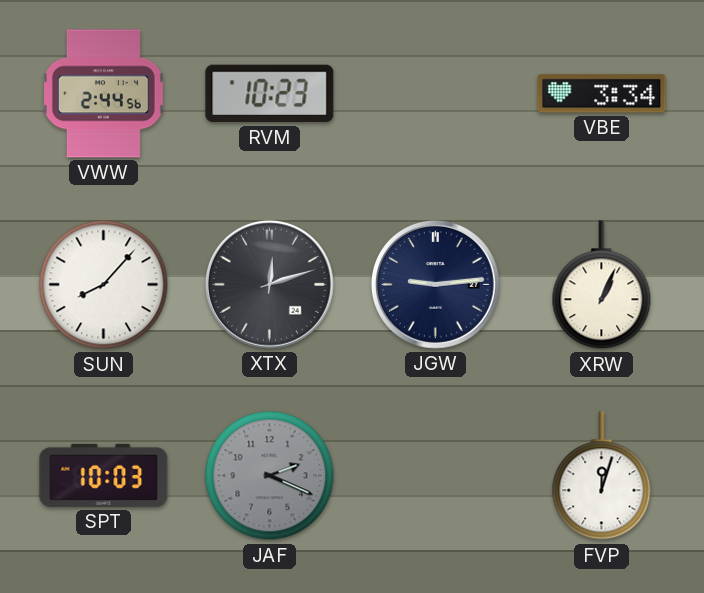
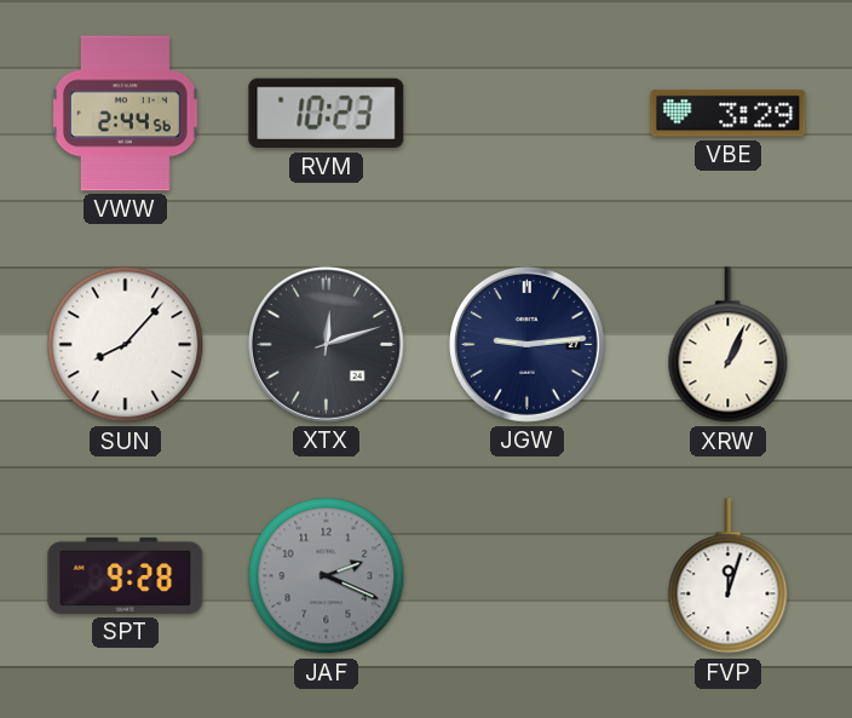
VBE: 3:34 -> 3:29 (729, 114)
SPT: 10:03 -> 9:28 (126, 575)
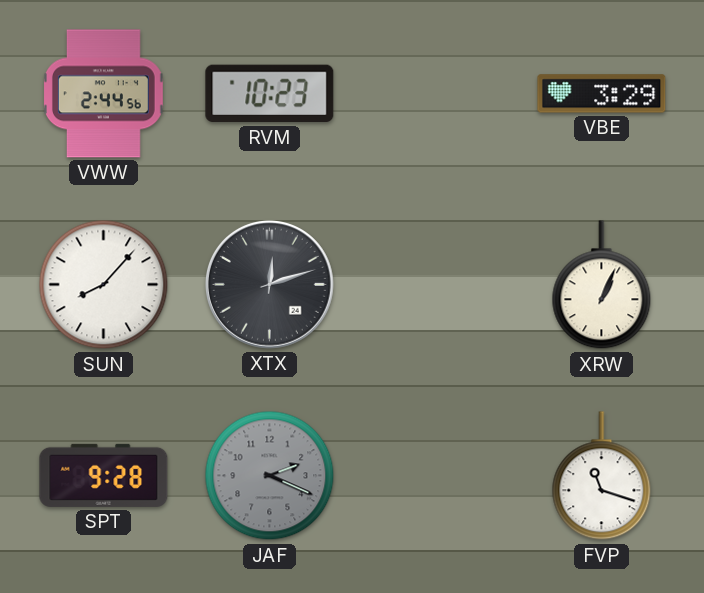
JGW: 9:14 -> none (528, 345)
FVP: 12:03 -> 11:18 (602, 476)
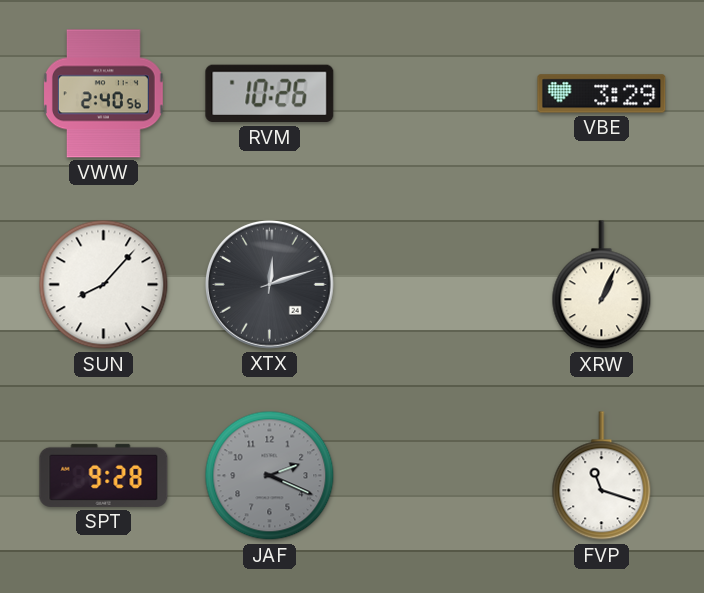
VWW: 2:44 -> 2:40 (103, 94)
RVM: 10:23 -> 10:26 (270, 94)
